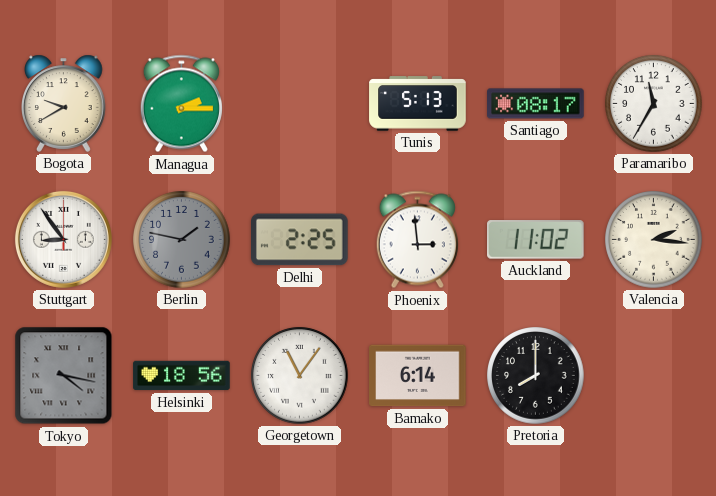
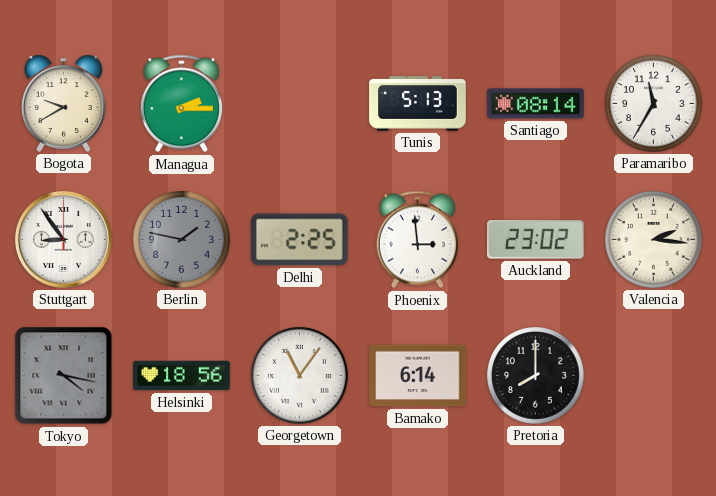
Santiago: 08:17 -> 08:14 (536, 104)
Auckland: 11:02 -> 23:02 (536, 240)
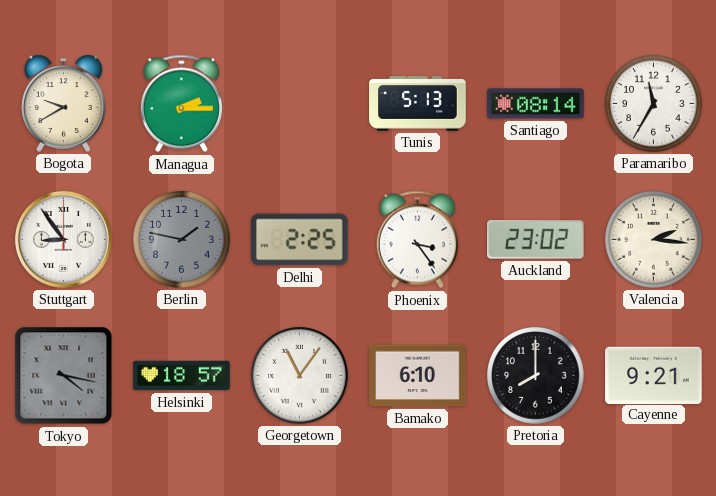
Phoenix: 2:59 -> 3:24 (417, 240)
Helsinki: 18:56 -> 18:57 (182, 376)
Bamako: 6:14 -> 6:10 (418, 376)
Cayenne: none -> 9:21 (654, 375)
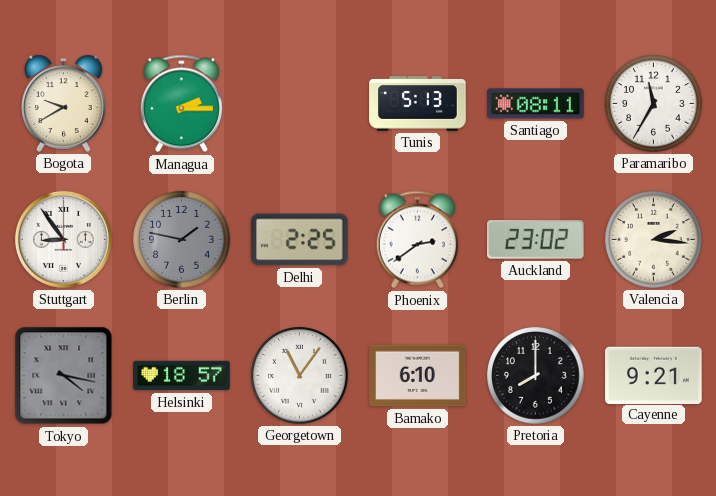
Santiago: 08:14 -> 08:11 (536, 104)
Phoenix: 3:24 -> 2:39 (417, 240)
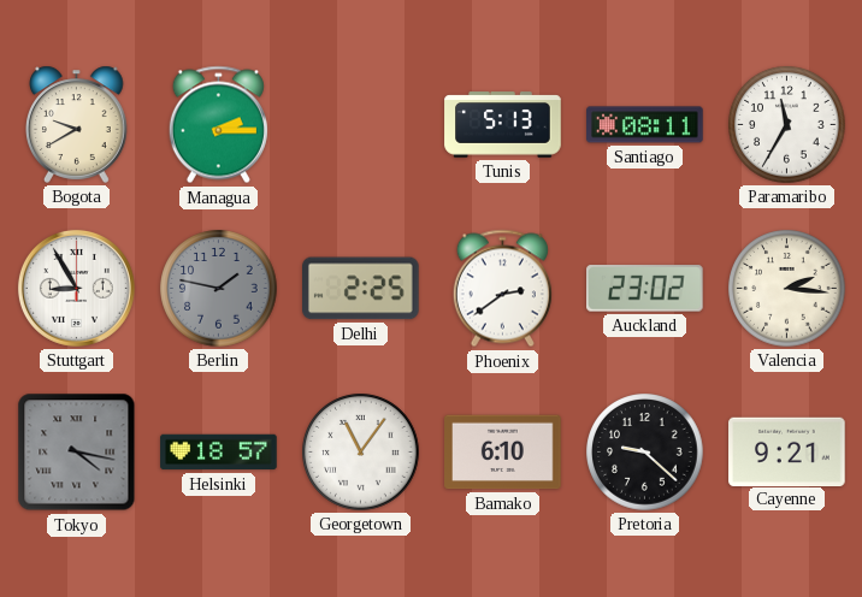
Stuttgart: 8:54 -> 8:55 (76, 288)
Pretoria: 8:00 -> 9:22 (645, 453)
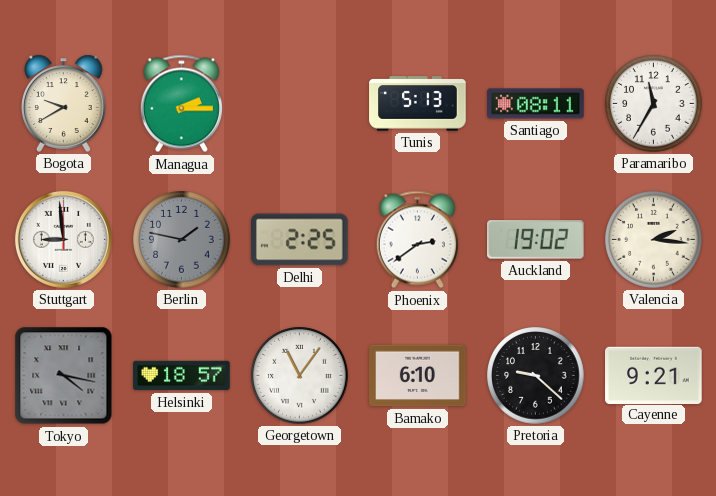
Stuttgart: 8:55 -> 8:59 (63, 239)
Auckland: 23:02 -> 19:02 (536, 240)
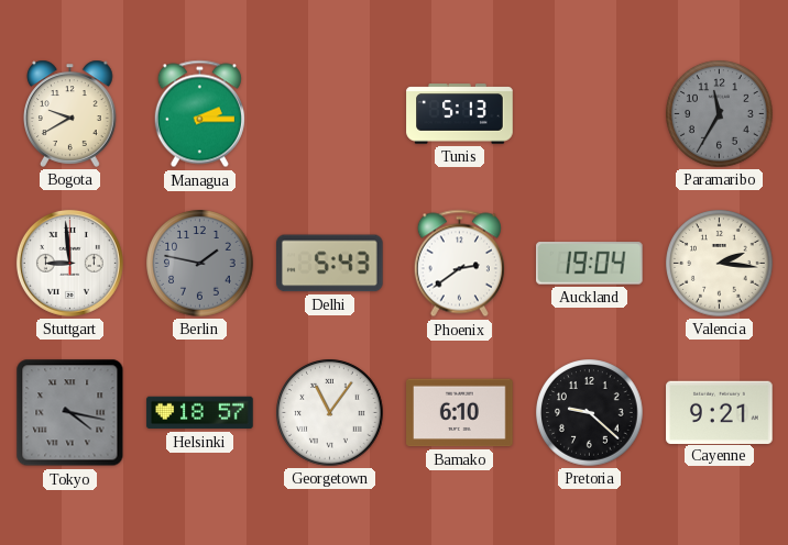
Santiago: 08:11 -> none (536, 104)
Paramaribo dial: white -> grey (720, 114)
Delhi: 2:25 -> 5:43 (330, 264)
Auckland: 19:02 -> 19:04 (590, 264)
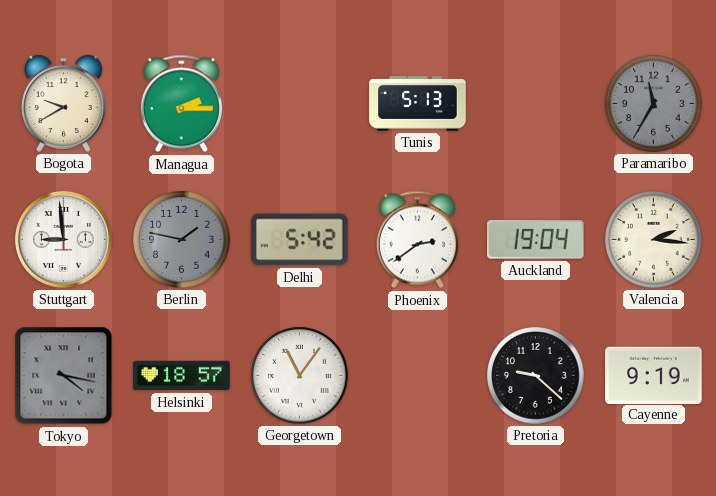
Delhi: 5:43 -> 5:42 (300, 240)
Bamako: 6:10 -> none (460, 413)
Cayenne: 9:21 -> 9:19 (654, 375)
